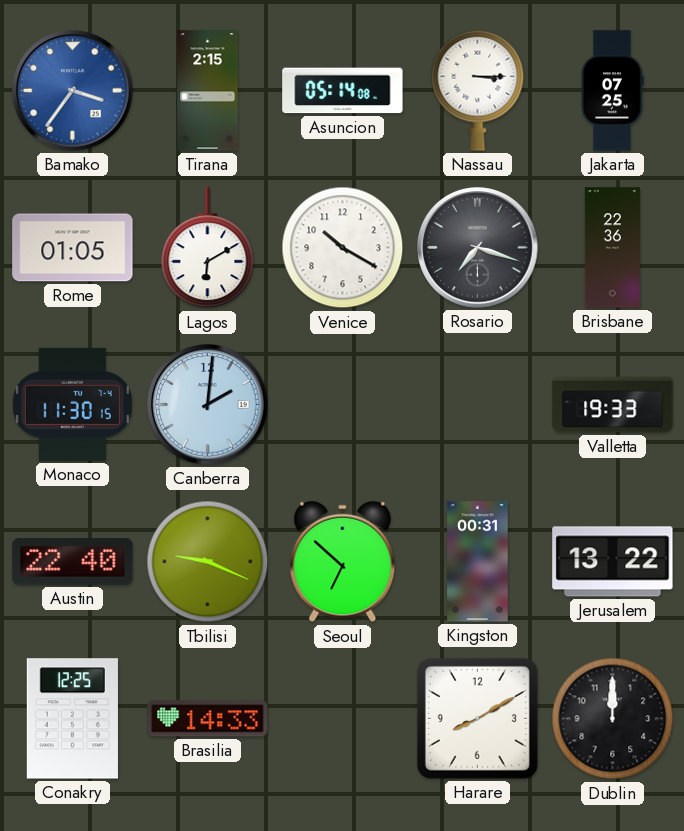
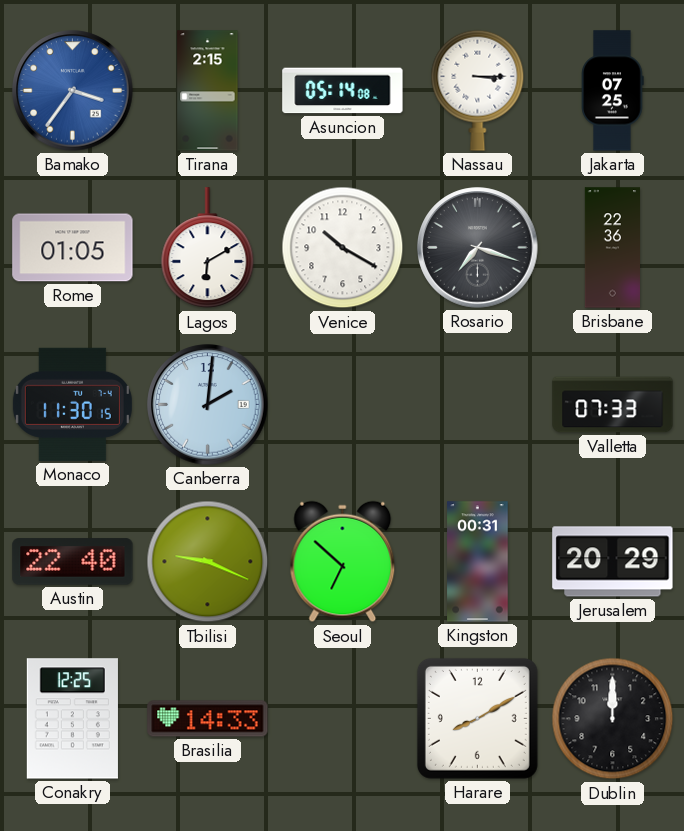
Valletta: 19:33 -> 07:33 (613, 405)
Jerusalem: 13:22 -> 20:29 (613, 562)
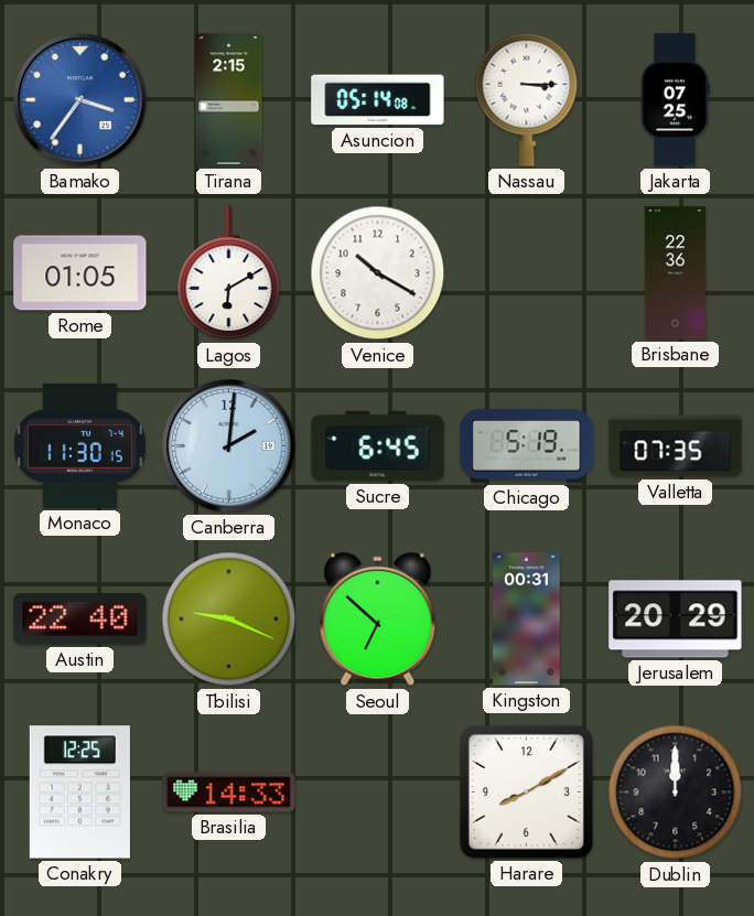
Rosario: 7:18 -> none (478, 248)
Sucre: none -> 6:45 (378, 446)
Chicago: none -> 5:19 (527, 446)
Valletta: 07:33 -> 07:35 (676, 446)
